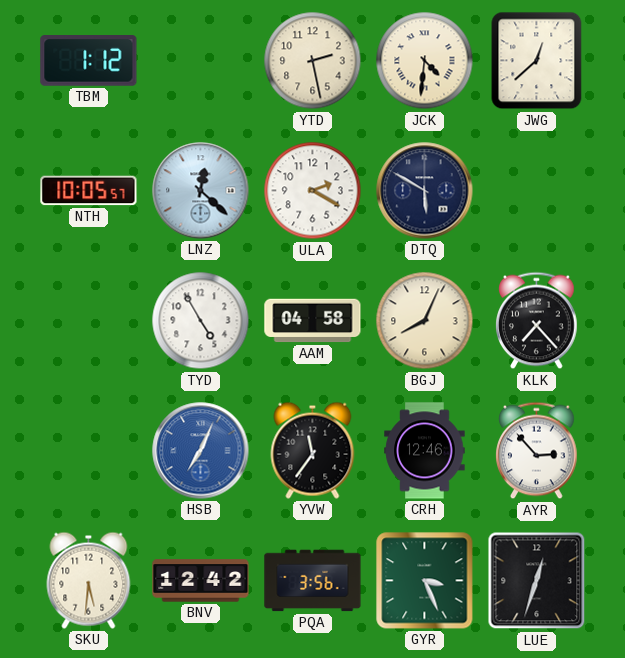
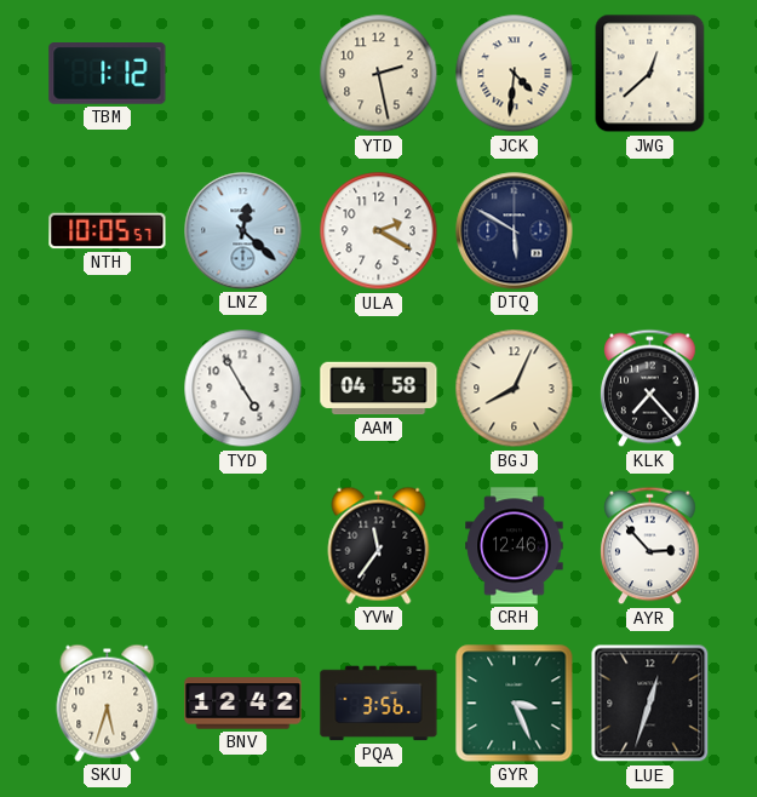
HSB: 7:04 -> none (201, 451)
SKU: 5:31 -> 5:33 (108, 703)
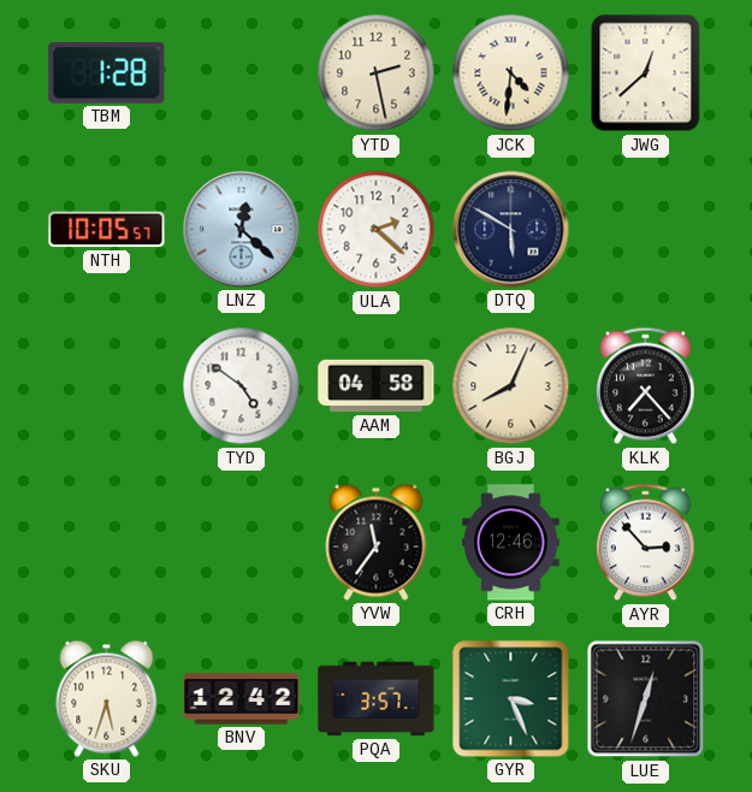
TBM: 1:12 -> 1:28 (107, 73)
ULA: 2:20 -> 2:22 (377, 230)
TYD: 4:55 -> 4:51 (242, 386)
PQA: 3:56 -> 3:57 (377, 699)
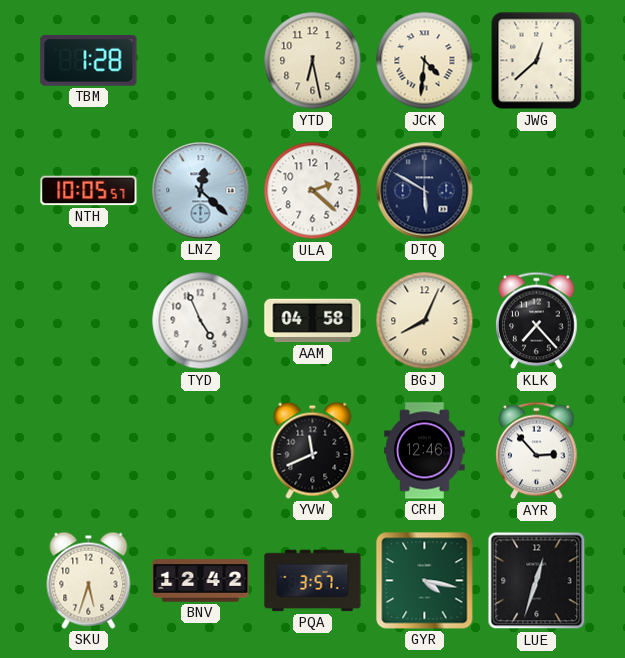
YTD: 2:28 -> 6:28 (313, 61)
TYD: 4:51 -> 4:56 (201, 321)
YVW: 11:36 -> 11:41 (313, 450)
GYR: 3:26 -> 4:17 (425, 581)
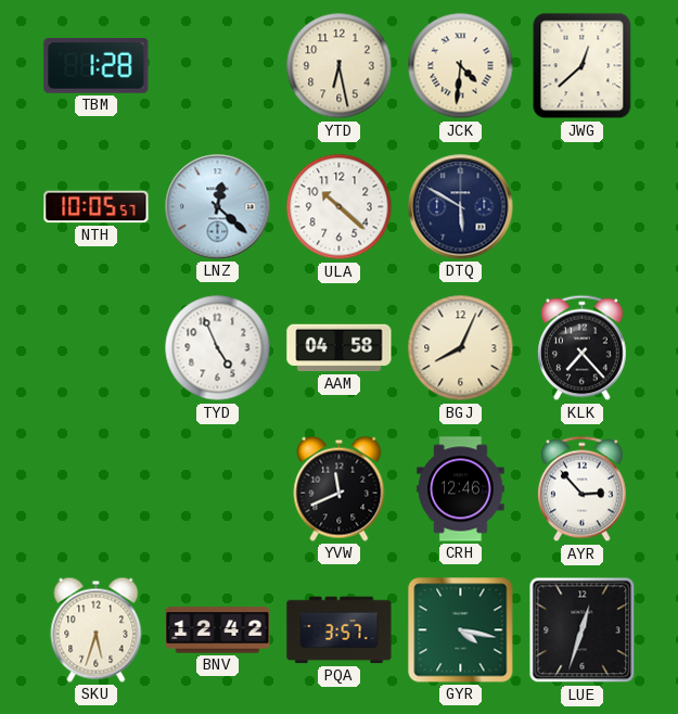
ULA: 2:22 -> 10:22 (340, 207)
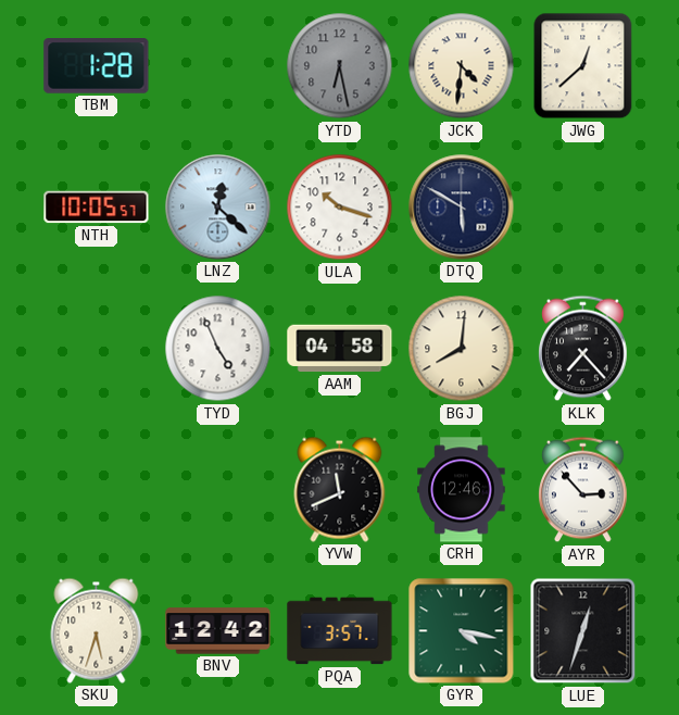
YTD dial: cream -> grey (340, 66)
ULA: 10:22 -> 10:18 (340, 208)
BGJ: 8:04 -> 8:01 (462, 349)
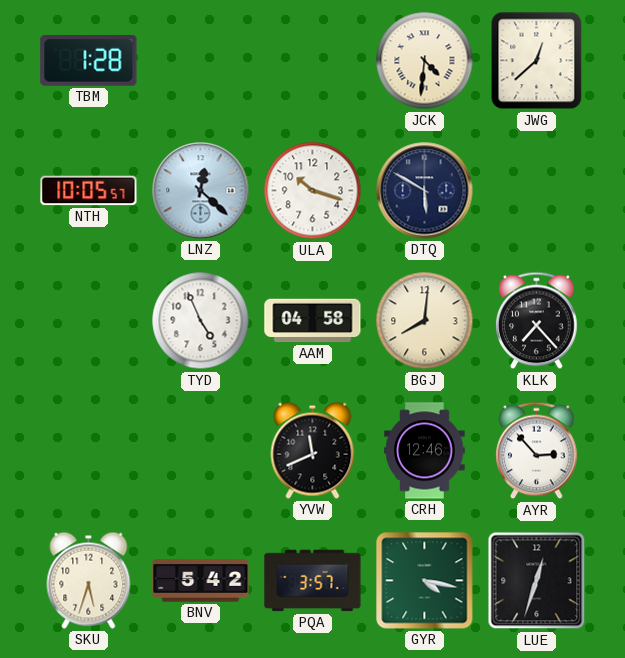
YTD: 6:28 -> none (340, 66)
BNV: 12:42 -> 5:42 (201, 581)
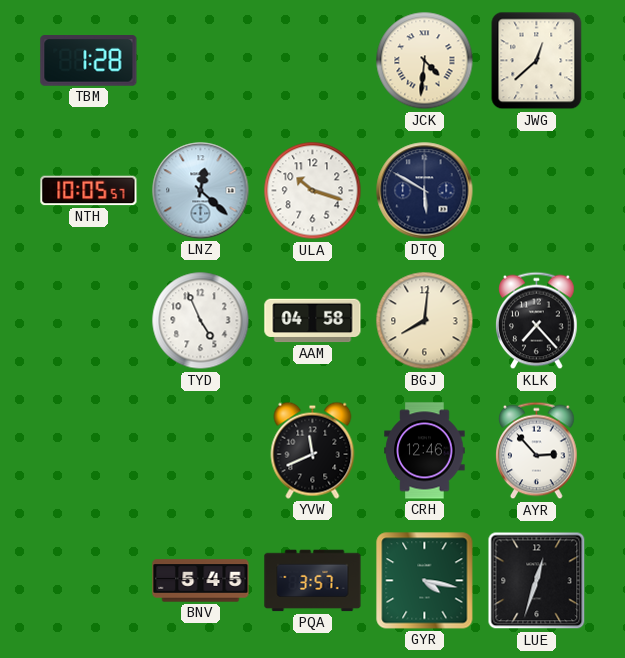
SKU: 5:33 -> none (89, 580)
BNV: 5:42 -> 5:45 (201, 581)
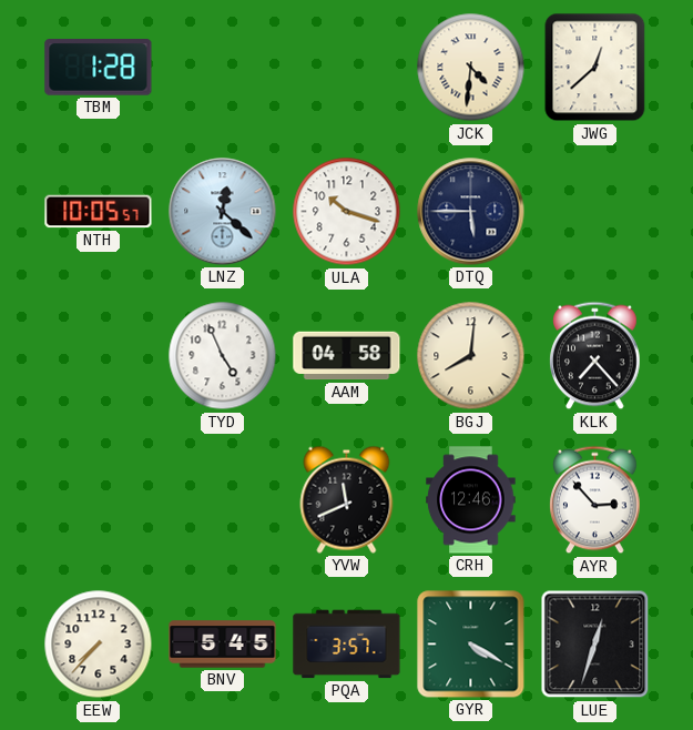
DTQ: 5:50 -> 5:45 (471, 212)
EEW: none -> 7:37 (99, 645)
GYR: 4:17 -> 4:20 (471, 645)
